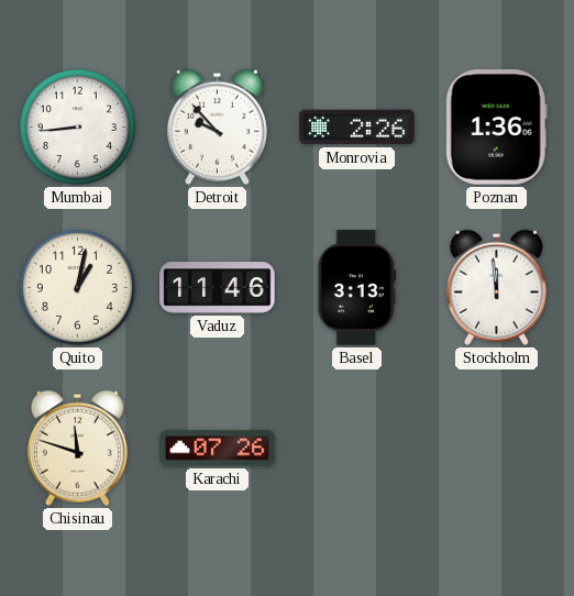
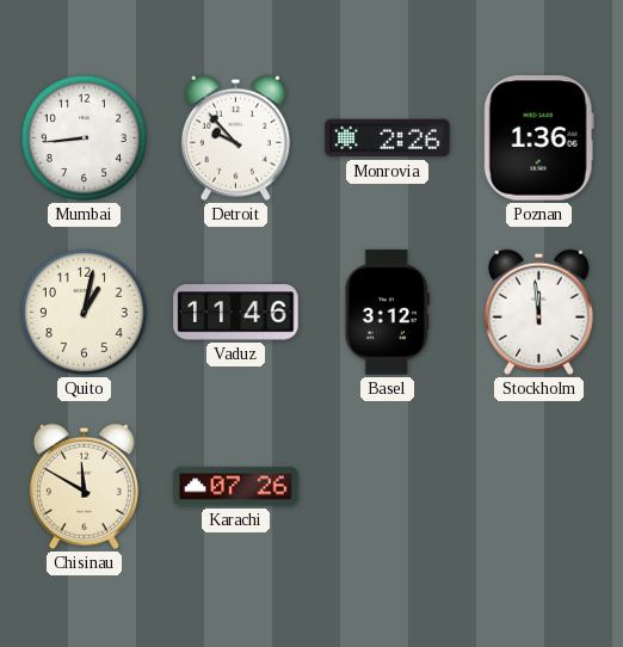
Basel: 3:13 -> 3:12 (387, 313)
Chisinau: 11:48 -> 11:50 (84, 486)
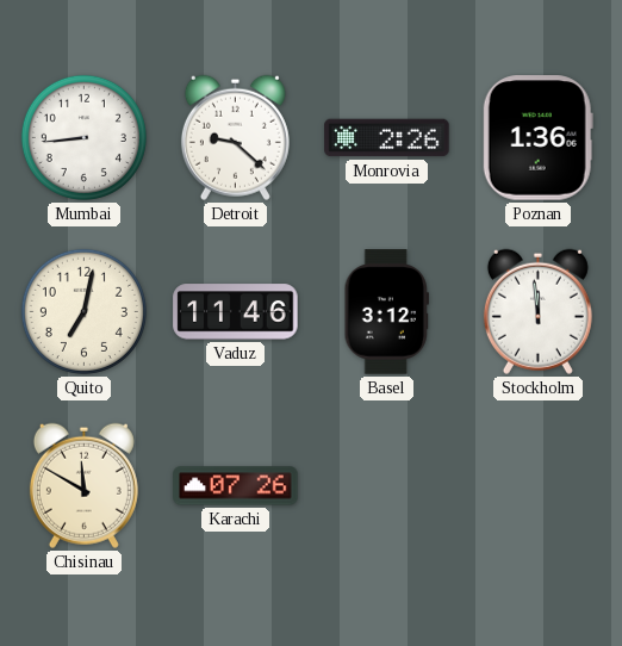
Detroit: 9:53 -> 9:22 (235, 137)
Quito: 1:02 -> 7:02 (83, 311)
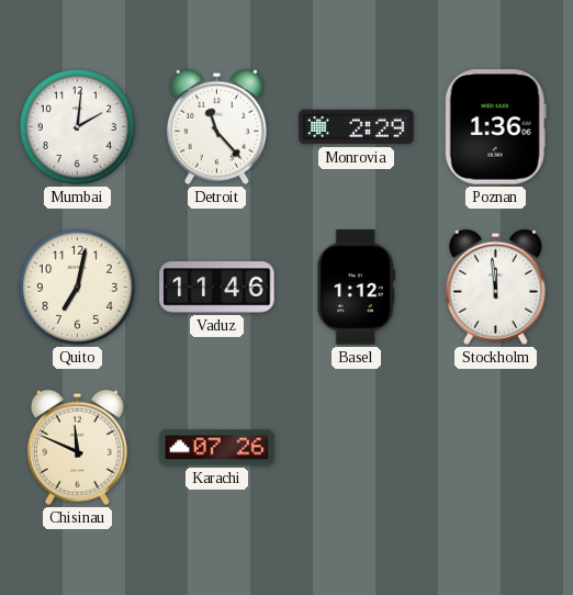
Mumbai: 8:44 -> 2:01 (77, 126)
Detroit: 9:22 -> 11:23 (216, 126)
Monrovia: 2:26 -> 2:29 (357, 127)
Basel: 3:12 -> 1:12 (356, 288)
Chisinau: 11:50 -> 11:49 (77, 447)
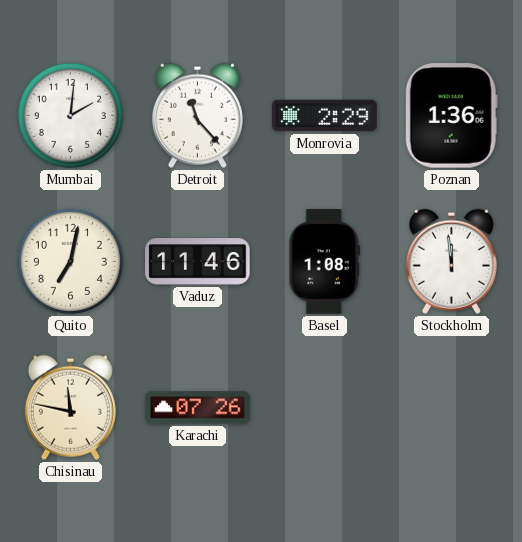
Basel: 1:12 -> 1:08 (324, 262)
Chisinau: 11:49 -> 11:47 (70, 407)
